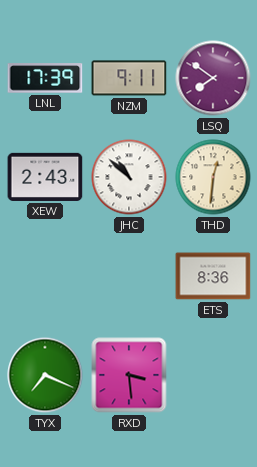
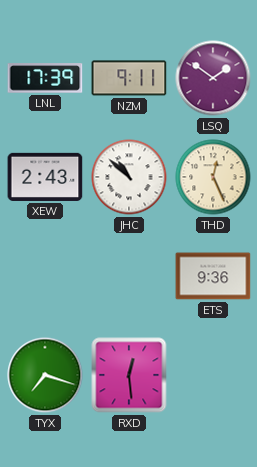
LSQ: 7:51 -> 1:51 (213, 78)
THD: 12:31 -> 12:26 (213, 177)
ETS: 8:36 -> 9:36 (213, 276)
TYX: 7:19 -> 7:18 (45, 375)
RXD: 3:29 -> 12:29 (129, 375)
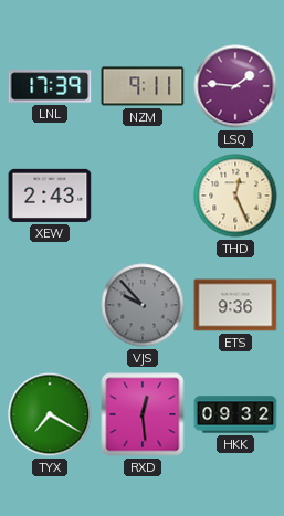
LSQ: 1:51 -> 1:46 (235, 86)
JHC: 10:52 -> none (129, 177)
VJS: none -> 9:53 (143, 305)
TYX: 7:18 -> 7:20 (50, 414)
HKK: none -> 09:32 (235, 414)
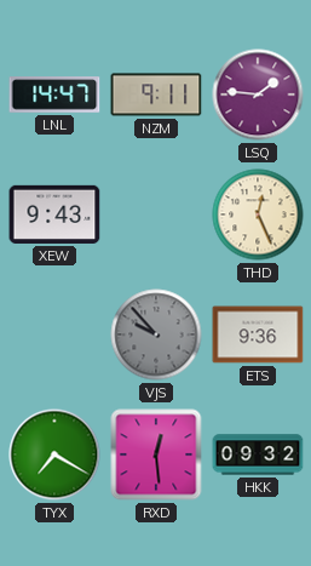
LNL: 17:39 -> 14:47 (54, 95)
XEW: 2:43 -> 9:43 (54, 215)
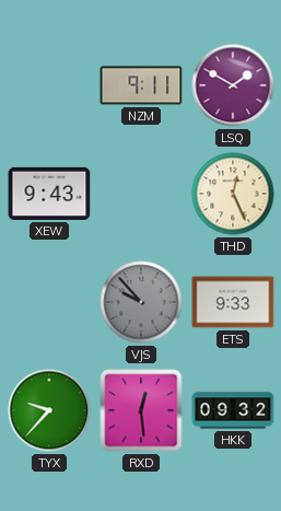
LNL: 14:47 -> none (54, 95)
LSQ: 1:46 -> 1:50 (233, 85)
ETS: 9:36 -> 9:33 (233, 302)
TYX: 7:20 -> 9:37 (49, 410)
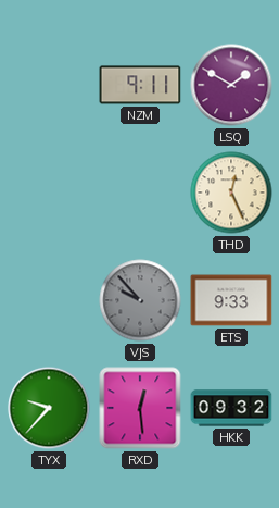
XEW: 9:43 -> none (49, 194)
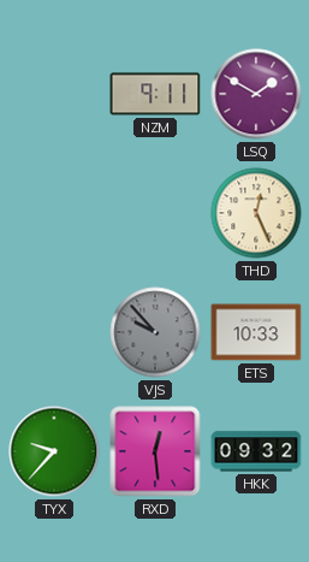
ETS: 9:33 -> 10:33 (256, 332)
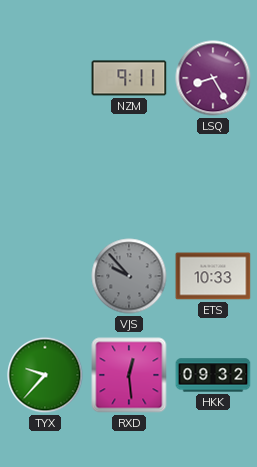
LSQ: 1:50 -> 8:25 (213, 78)
THD: 12:26 -> none (256, 213)
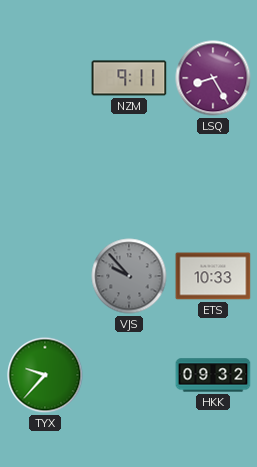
RXD: 12:29 -> none (129, 375)
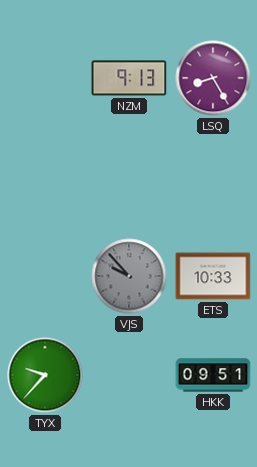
NZM: 9:11 -> 9:13 (129, 78)
HKK: 09:32 -> 09:51 (213, 375)
